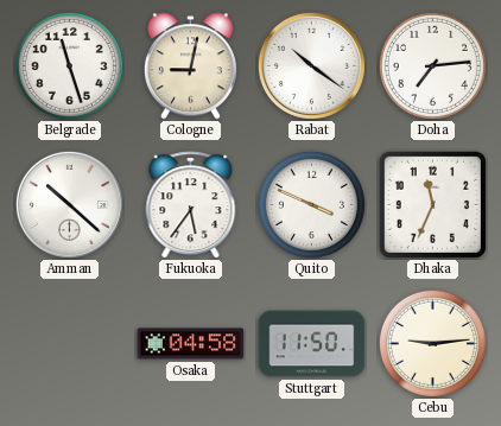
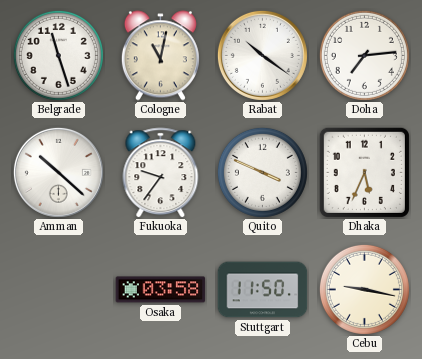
Cologne: 9:02 -> 11:02 (160, 56)
Fukuoka: 5:36 -> 9:36 (161, 173)
Dhaka: 11:34 -> 5:34 (364, 172)
Osaka: 04:58 -> 03:58 (161, 290)
Cebu: 9:14 -> 9:17 (364, 289)
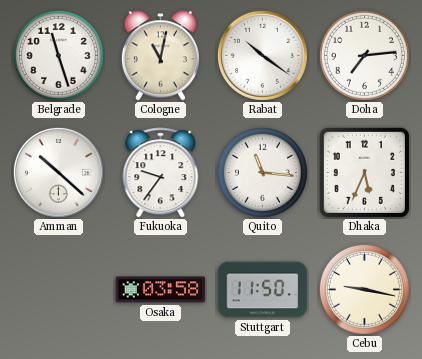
Quito: 3:49 -> 11:16 (262, 172)
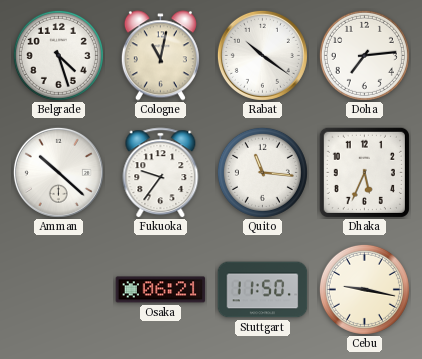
Belgrade: 11:27 -> 4:27 (58, 55)
Osaka: 03:58 -> 06:21 (161, 290)
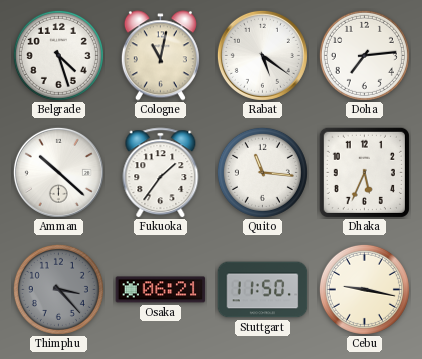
Rabat: 10:21 -> 5:21 (262, 55)
Fukuoka: 9:36 -> 1:36 (161, 173)
Thimphu: none -> 3:23 (58, 289)
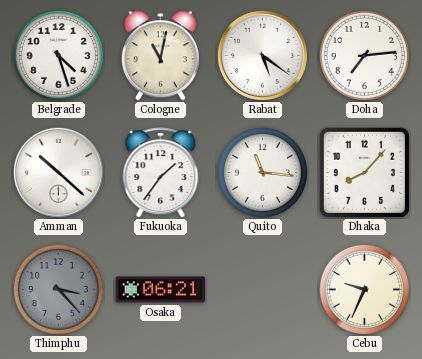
Dhaka: 5:34 -> 8:07 (364, 172)
Stuttgart: 11:50 -> none (263, 290)
Cebu: 9:17 -> 9:34 (364, 289)
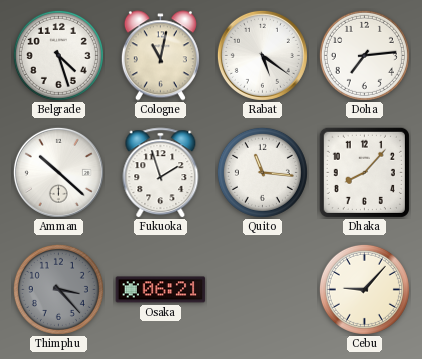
Fukuoka: 1:36 -> 1:57 (161, 173)
Cebu: 9:34 -> 9:07 (364, 289)
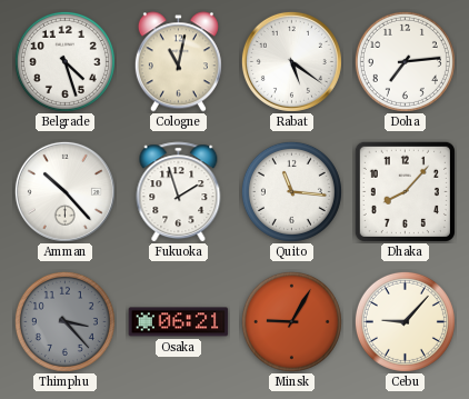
Amman: 10:22 -> 10:23 (64, 191)
Minsk: none -> 9:05 (291, 321)
